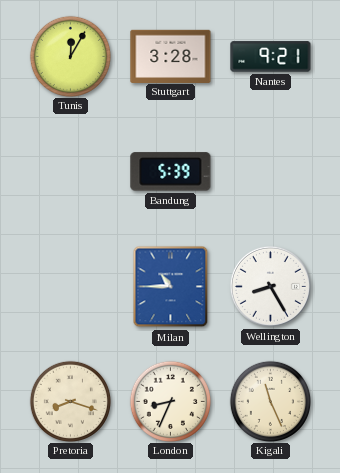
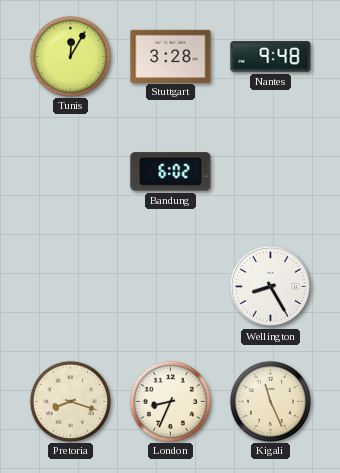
Nantes: 9:21 -> 9:48 (271, 57)
Bandung: 5:39 -> 6:02 (171, 172)
Milan: 10:45 -> none (171, 287)
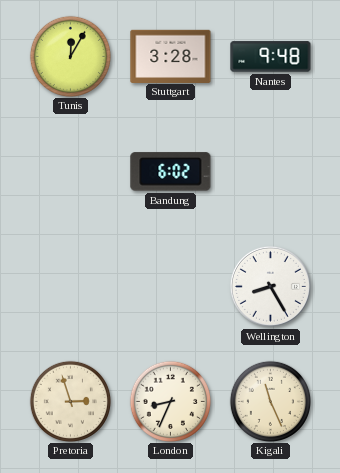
Pretoria: 8:18 -> 2:57 (70, 401)
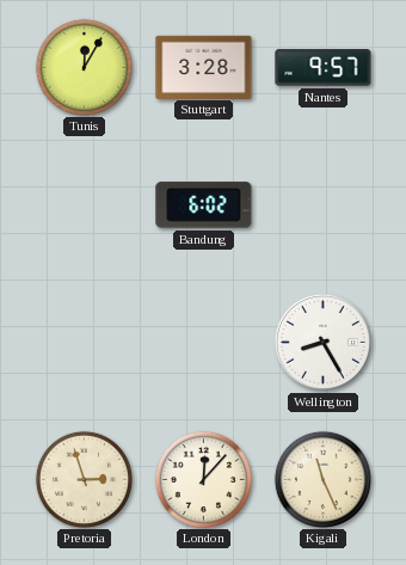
Nantes: 9:48 -> 9:57 (324, 68)
London: 8:34 -> 12:07 (203, 479)
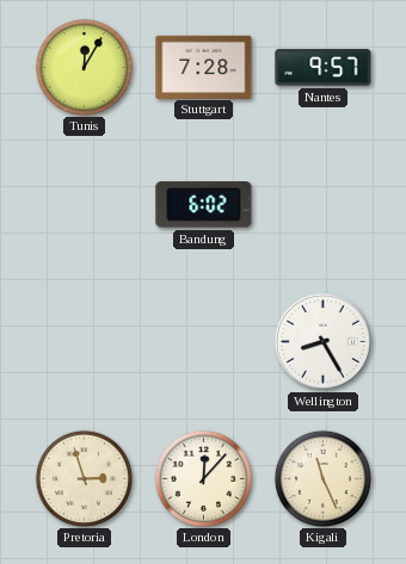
Stuttgart: 3:28 -> 7:28 (204, 67)
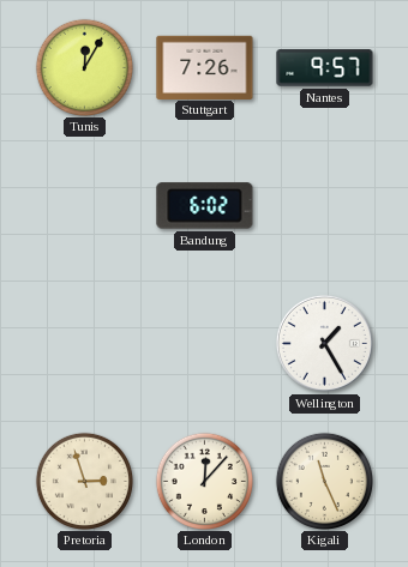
Stuttgart: 7:28 -> 7:26 (205, 67)
Wellington: 8:25 -> 1:25 (324, 343)
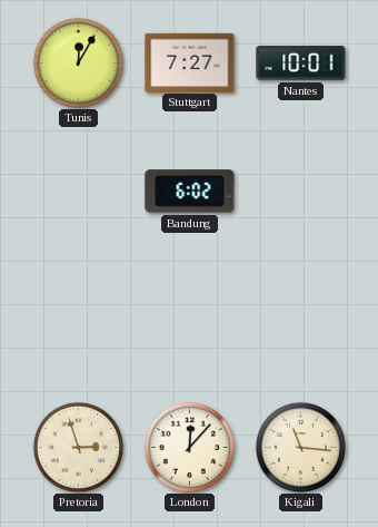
Stuttgart: 7:26 -> 7:27 (190, 62)
Nantes: 9:57 -> 10:01 (301, 64)
Wellington: 1:25 -> none (324, 343)
Kigali: 11:26 -> 11:16 (300, 447)
